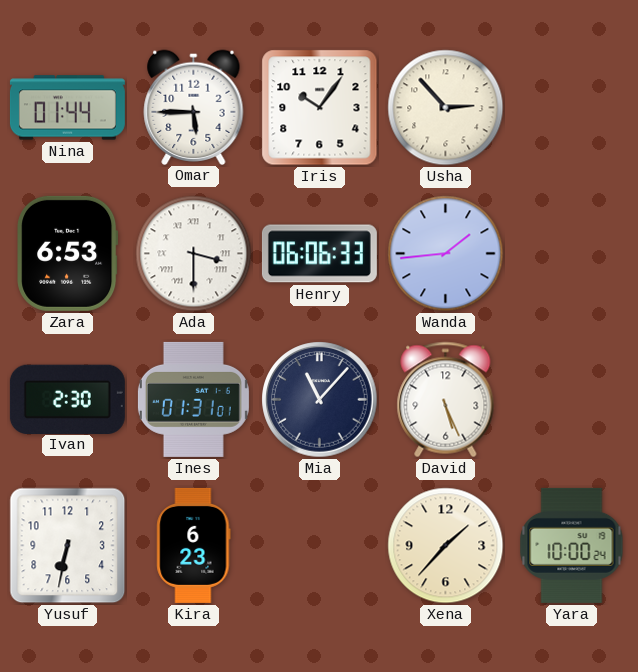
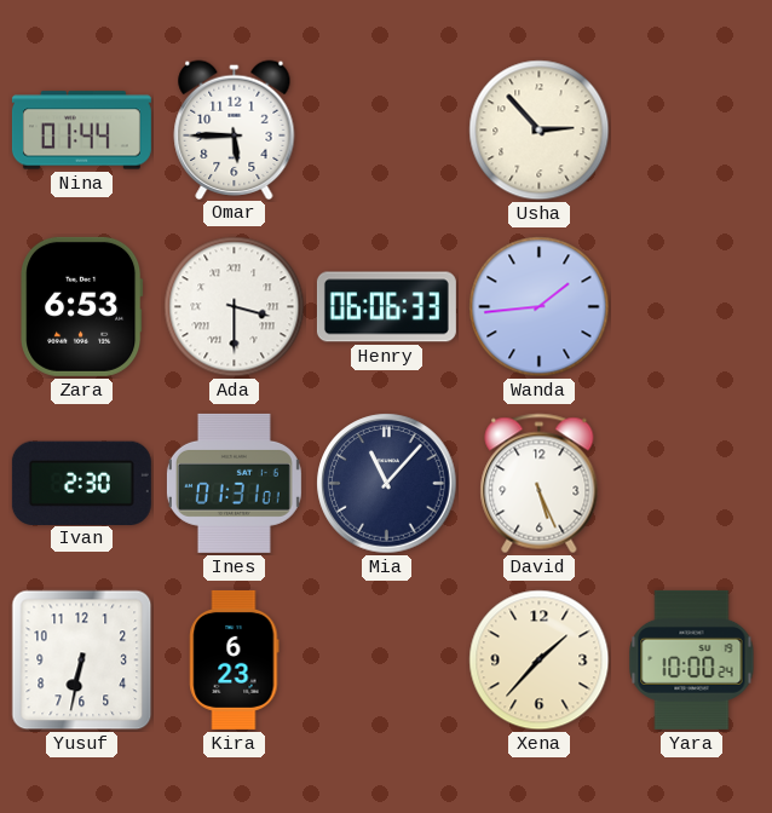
Iris: 10:06 -> none (320, 108)
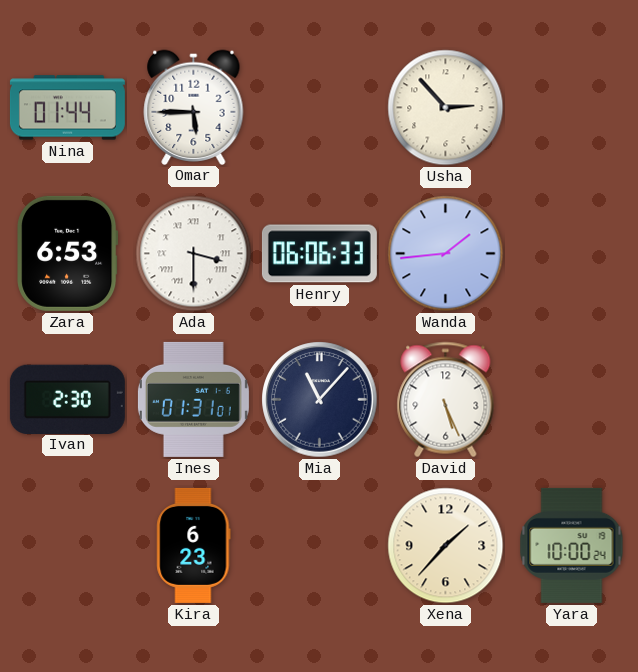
Yusuf: 6:32 -> none (82, 661)
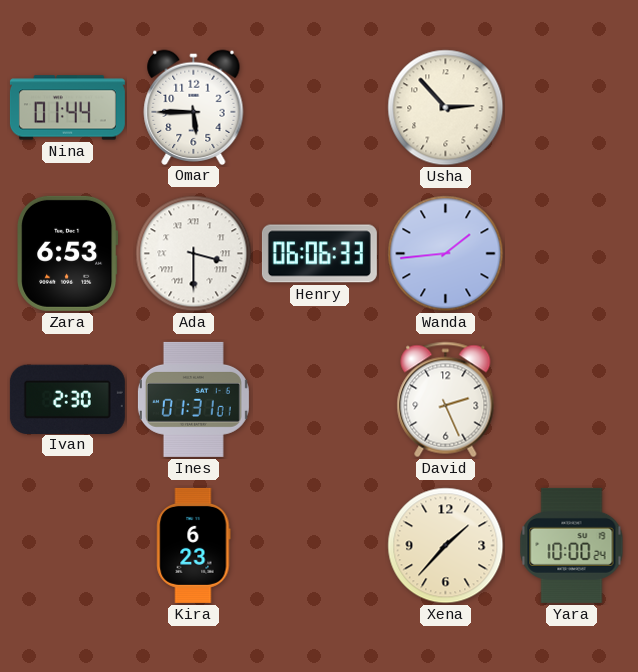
Mia: 11:07 -> none (320, 400)
David: 5:26 -> 2:26 (446, 400)
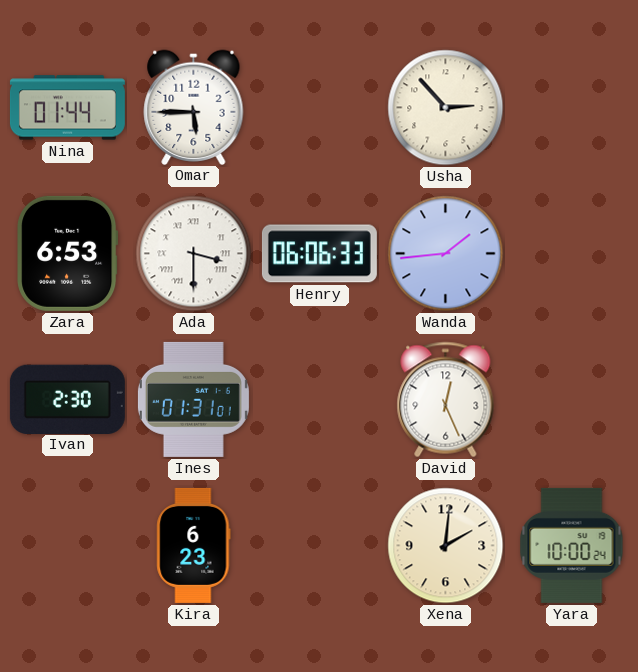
David: 2:26 -> 12:26 (446, 400)
Xena: 1:37 -> 2:01 (446, 546)
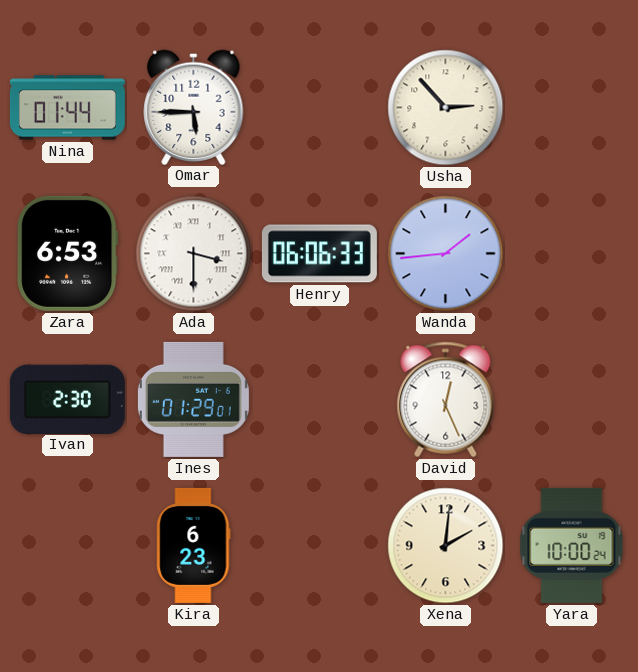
Ines: 01:31 -> 01:29 (193, 399)
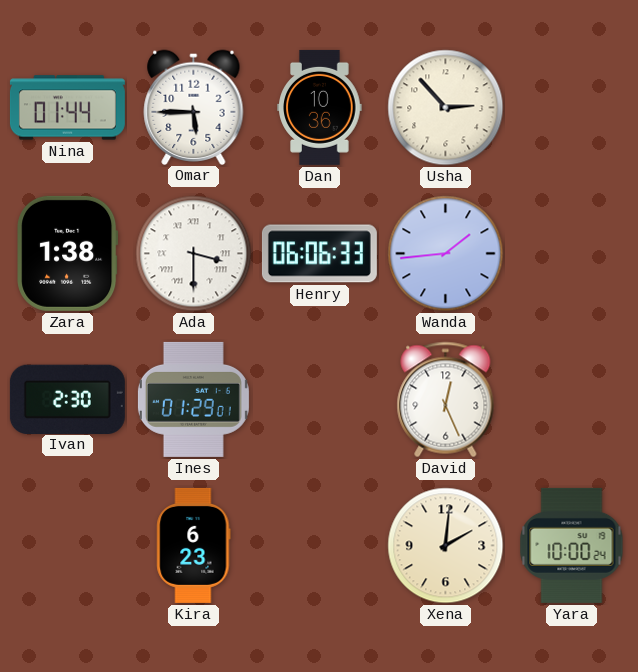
Dan: none -> 10:36 (320, 107)
Zara: 6:53 -> 1:38 (68, 253)
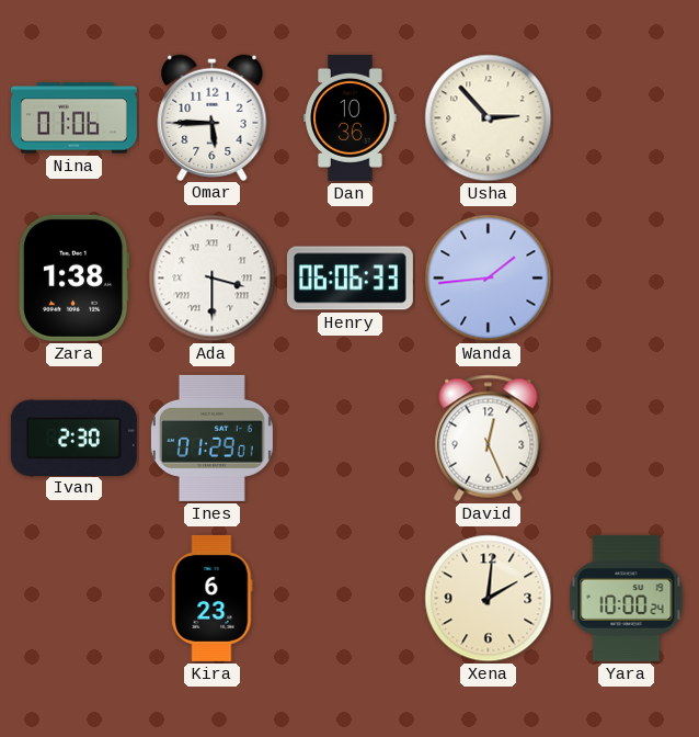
Nina: 01:44 -> 01:06 (73, 118)
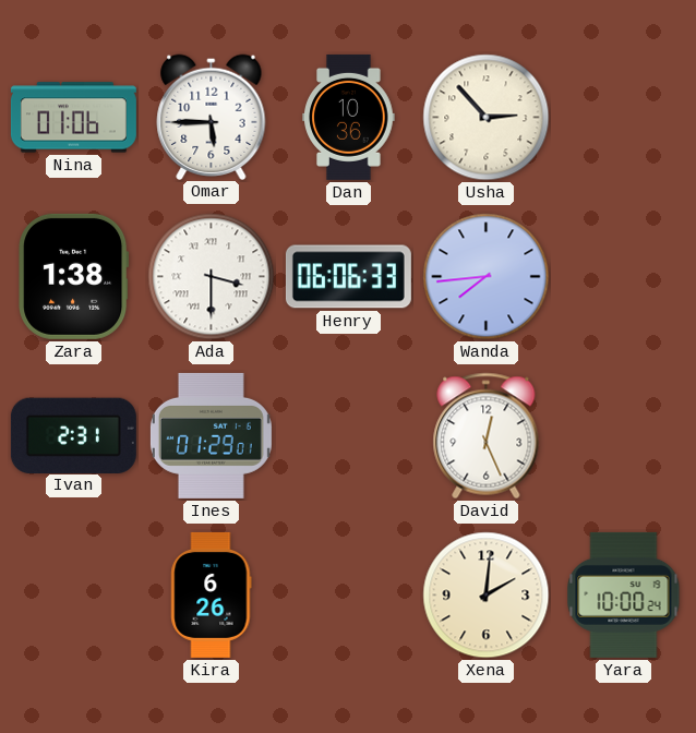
Wanda: 1:44 -> 7:44 (487, 277)
Ivan: 2:30 -> 2:31 (73, 435)
Kira: 6:23 -> 6:26 (212, 594)
